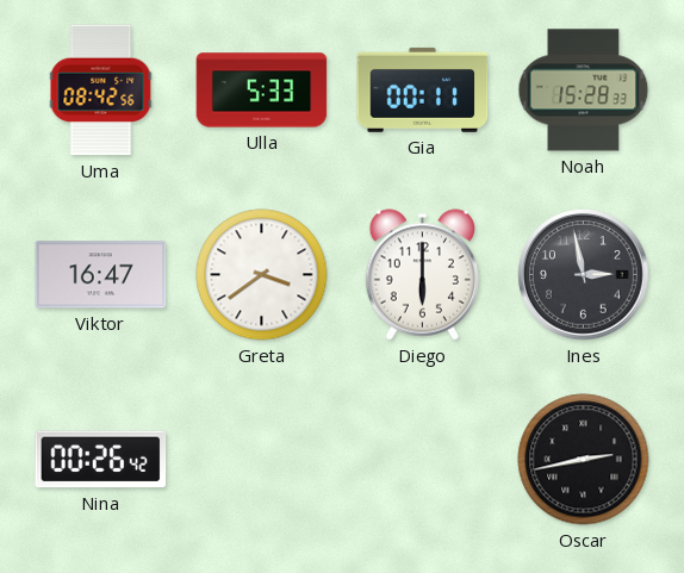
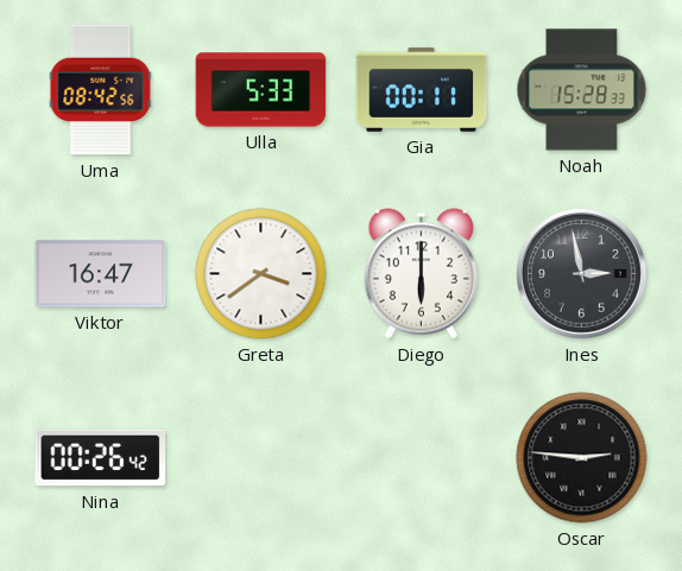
Oscar: 2:43 -> 2:46 (582, 458)
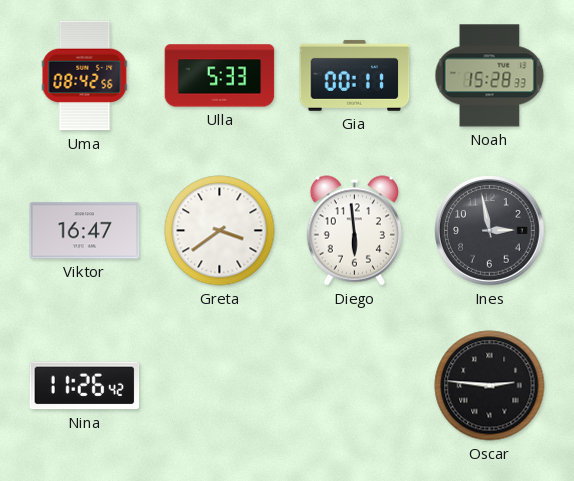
Diego: 6:00 -> 5:59 (354, 231)
Nina: 00:26 -> 11:26 (85, 386)
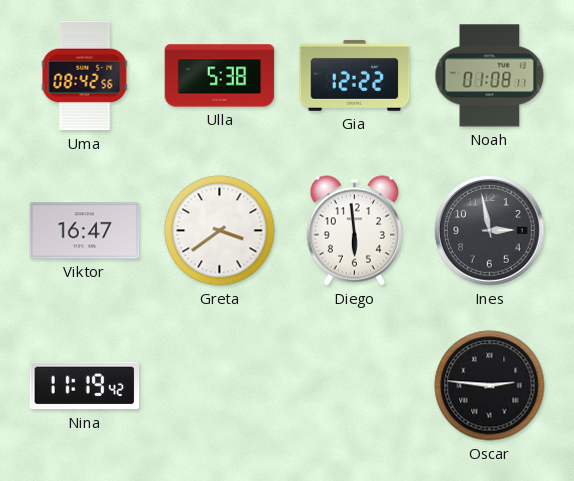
Ulla: 5:33 -> 5:38 (220, 76)
Gia: 00:11 -> 12:22 (355, 75)
Noah: 15:28 -> 01:08 (490, 76)
Nina: 11:26 -> 11:19 (85, 386)
